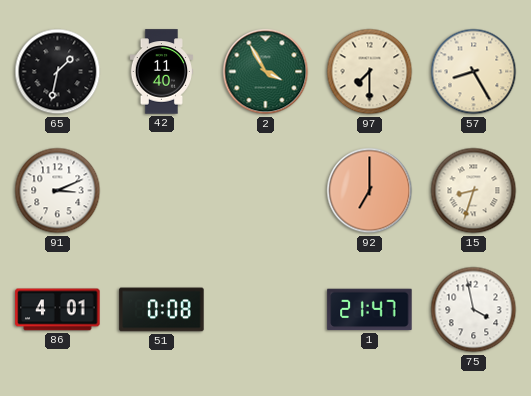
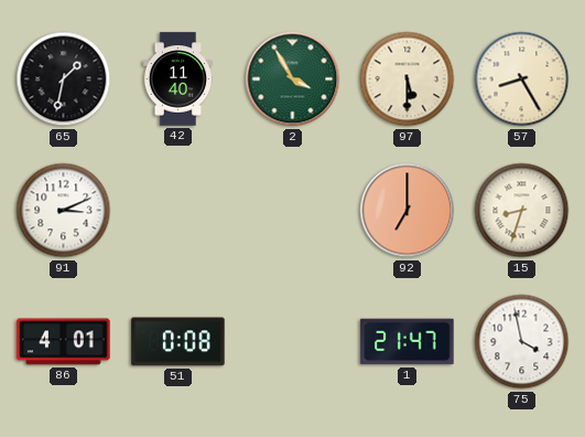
97: 7:30 -> 5:30 (408, 79)
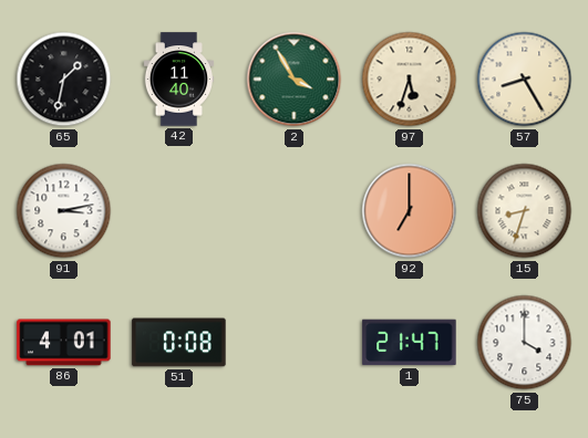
97: 5:30 -> 5:33 (410, 80)
91: 3:11 -> 3:13 (64, 211)
75: 3:58 -> 4:00 (525, 343)
